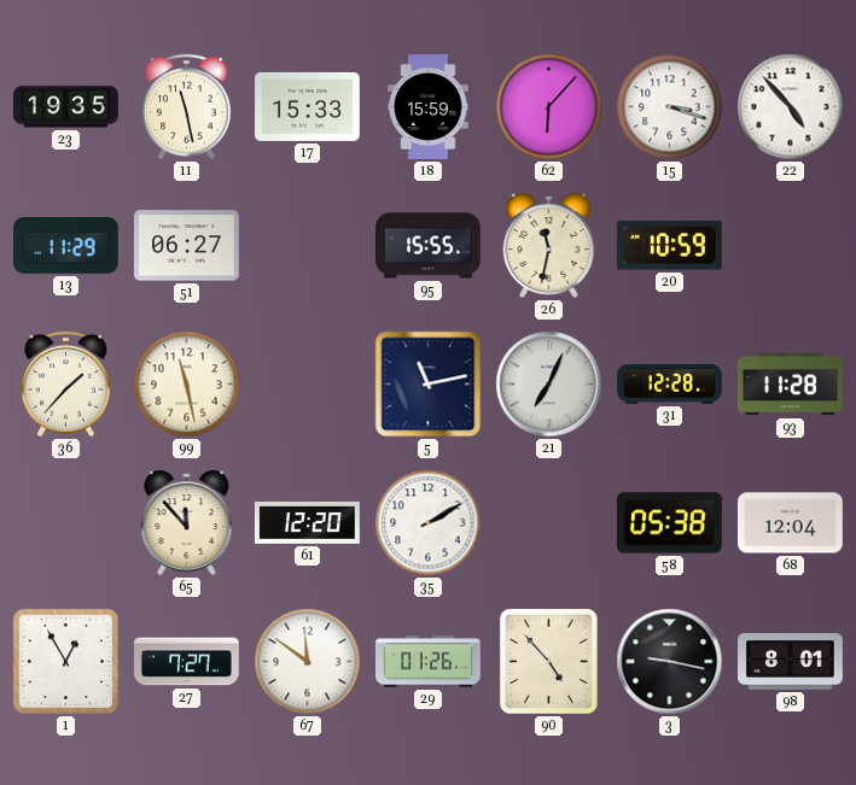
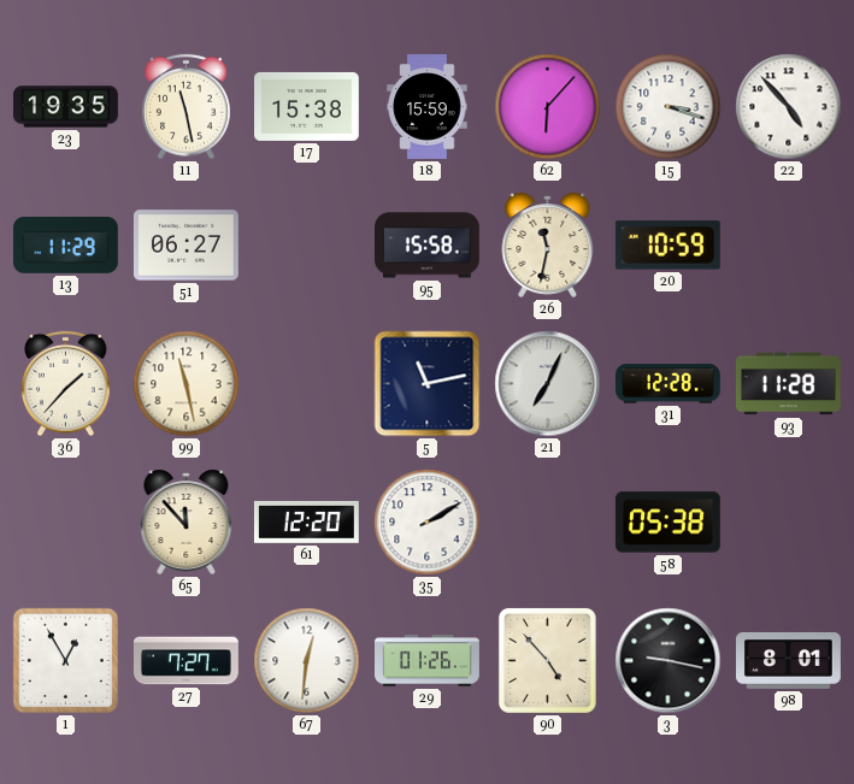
17: 15:33 -> 15:38 (307, 106)
95: 15:55 -> 15:58 (428, 246)
68: 12:04 -> none (791, 523)
67: 11:51 -> 12:31 (307, 661)
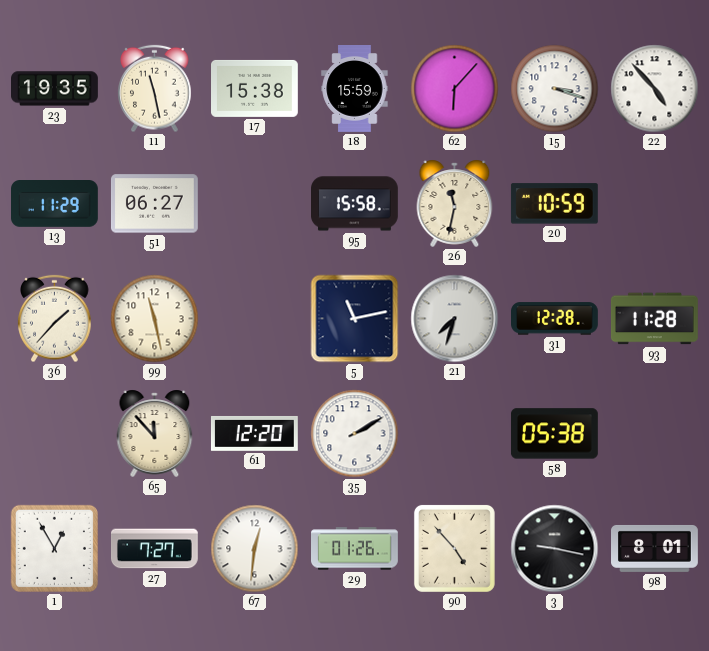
21: 7:04 -> 7:33 (455, 319)
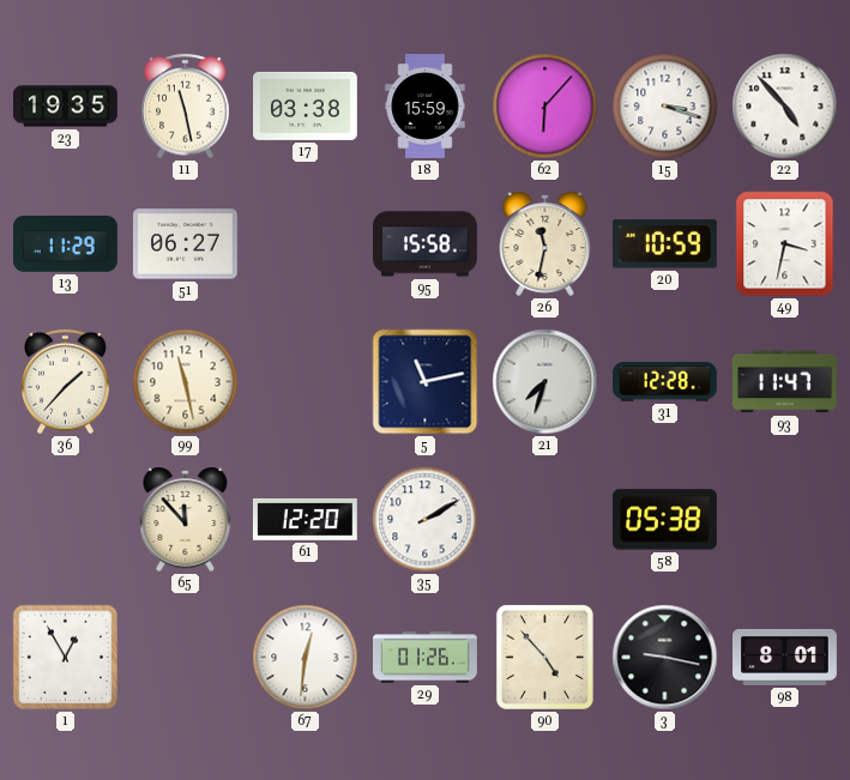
17: 15:38 -> 03:38 (306, 105)
49: none -> 3:32 (785, 244)
93: 11:28 -> 11:47 (784, 382)
27: 7:27 -> none (155, 549)
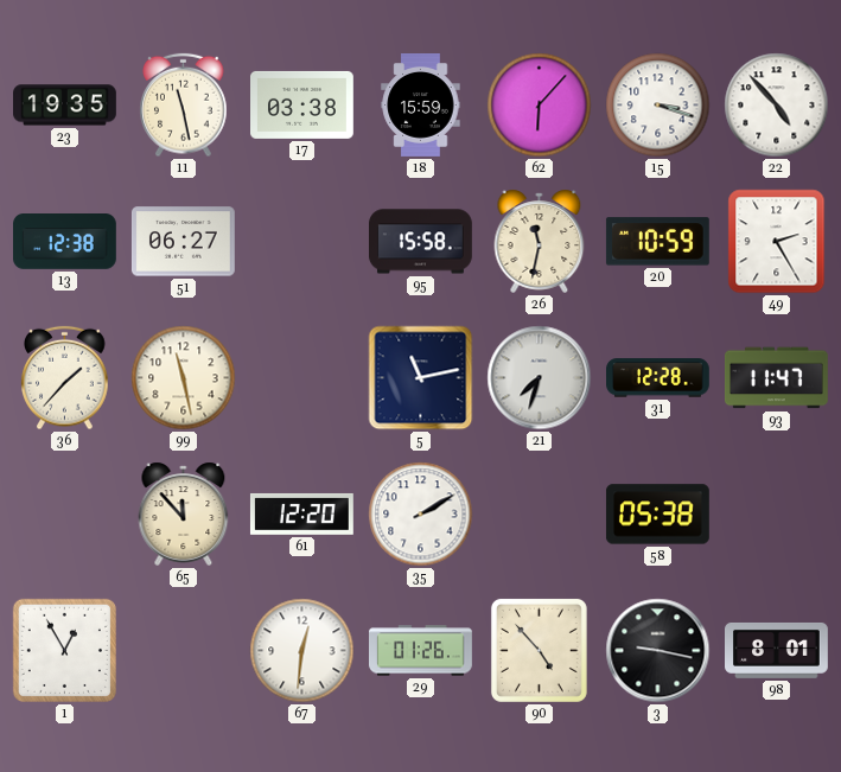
13: 11:29 -> 12:38 (65, 242)
49: 3:32 -> 2:25 (777, 242)
